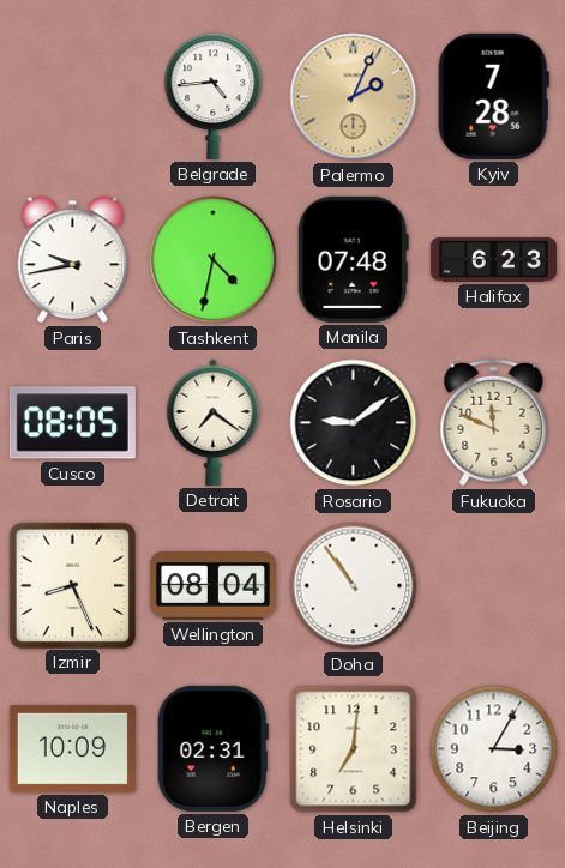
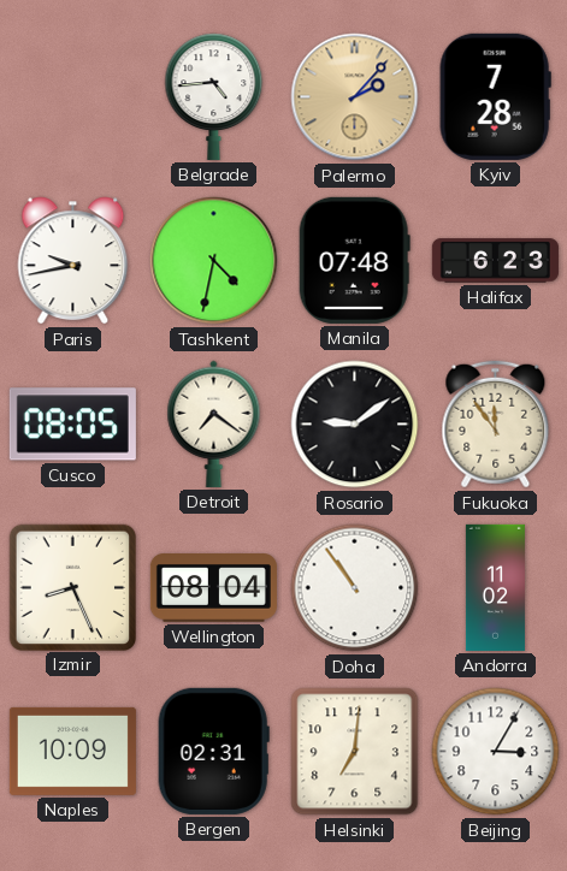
Palermo: 2:04 -> 2:07 (355, 97)
Fukuoka: 11:49 -> 11:54 (496, 425)
Andorra: none -> 11:02 (495, 587)
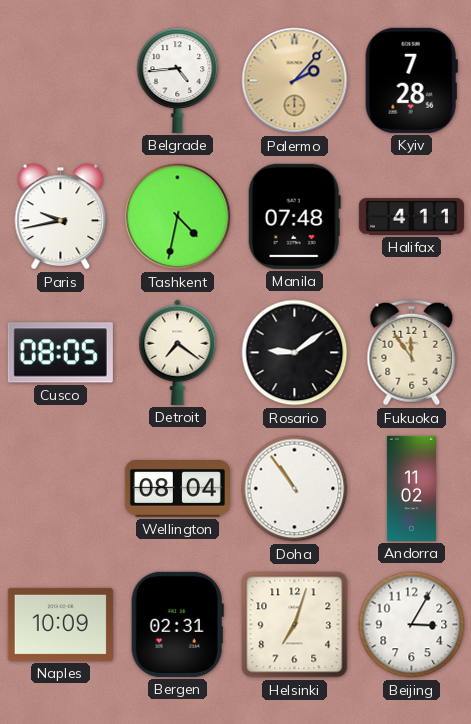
Halifax: 6:23 -> 4:11 (411, 217)
Izmir: 8:26 -> none (72, 587)
Helsinki: 7:01 -> 7:03 (295, 625)
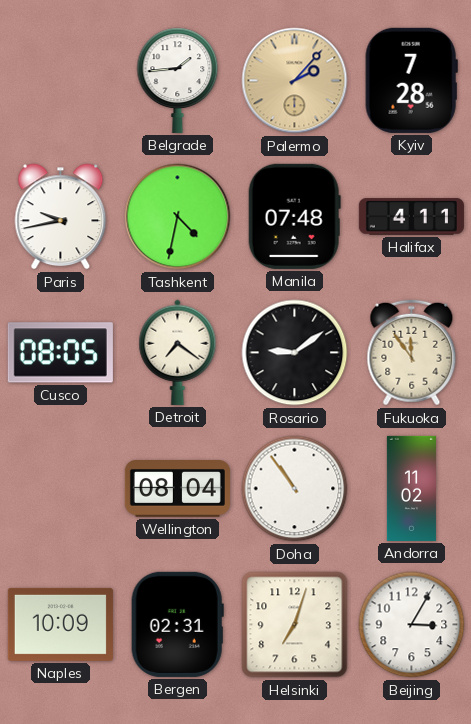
Belgrade: 4:44 -> 1:44 (178, 80)
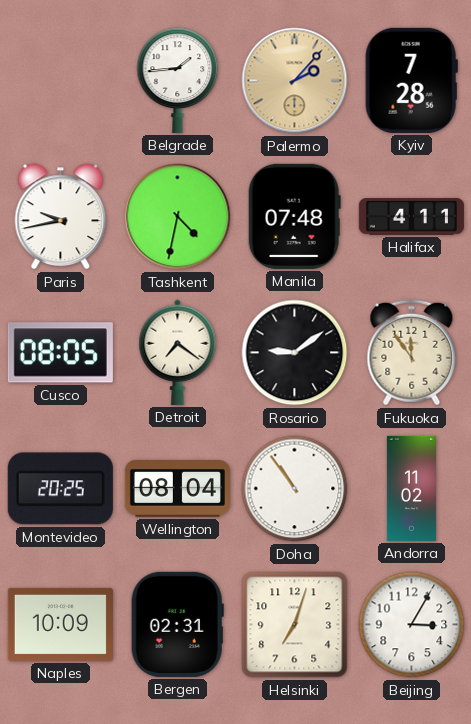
Montevideo: none -> 20:25 (60, 489)
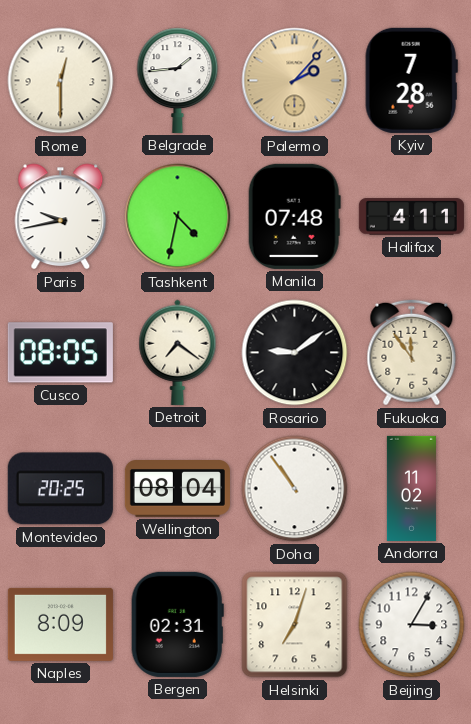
Rome: none -> 12:30 (61, 81)
Naples: 10:09 -> 8:09 (60, 624)
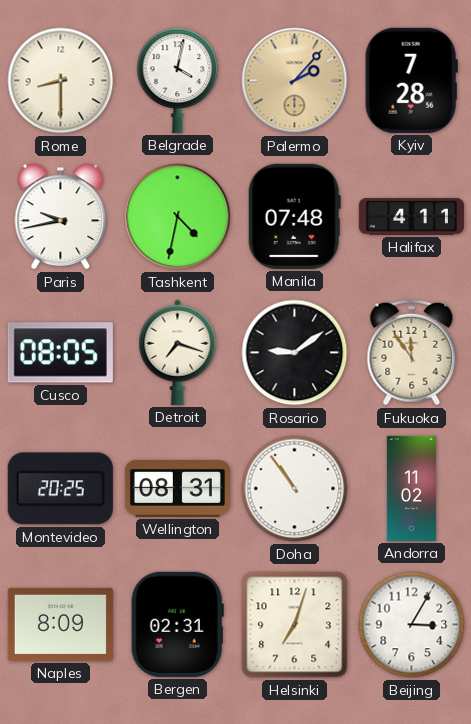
Rome: 12:30 -> 8:30 (61, 81)
Belgrade: 1:44 -> 4:02 (178, 80)
Detroit: 7:21 -> 7:18 (178, 352)
Wellington: 08:04 -> 08:31 (177, 489)
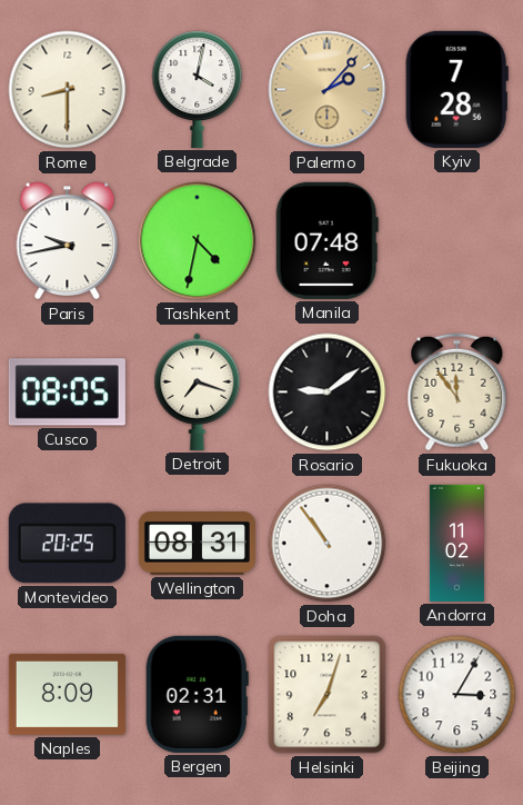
Halifax: 4:11 -> none (411, 217)
